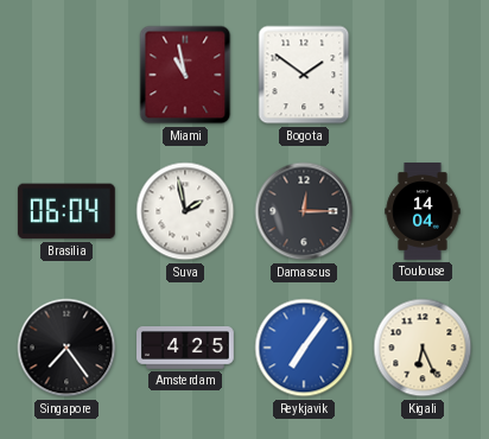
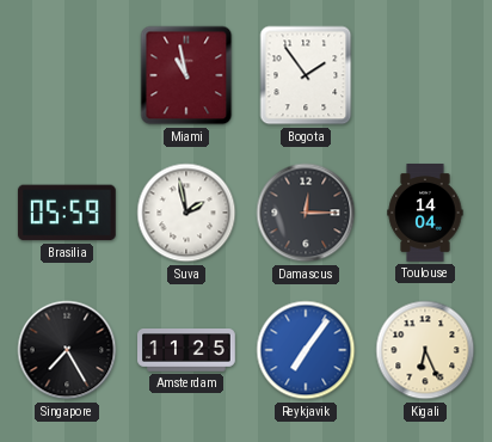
Bogota: 1:51 -> 1:54 (306, 75)
Brasilia: 06:04 -> 05:59 (67, 213)
Singapore: 7:24 -> 7:25 (67, 350)
Amsterdam: 4:25 -> 11:25 (187, 350)
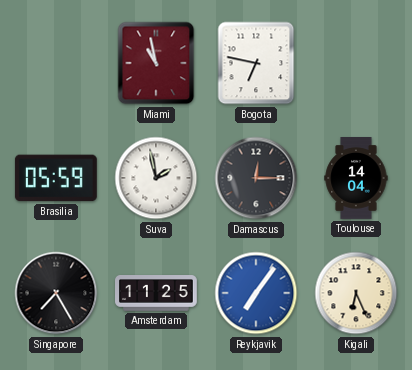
Bogota: 1:54 -> 6:47 (256, 63)
